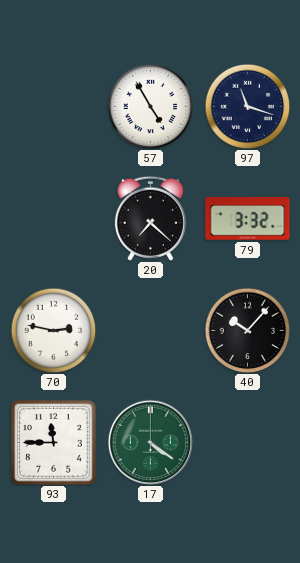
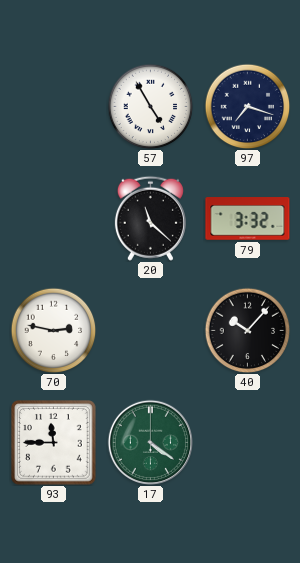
97: 11:18 -> 7:18 (247, 106)
20: 7:22 -> 11:22 (150, 218)
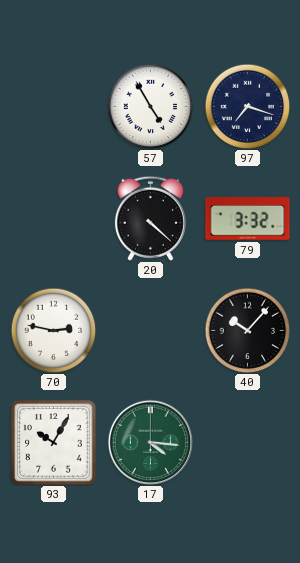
20: 11:22 -> 4:22 (150, 218)
93: 11:45 -> 10:05 (54, 443)
17: 4:21 -> 4:16 (150, 442)
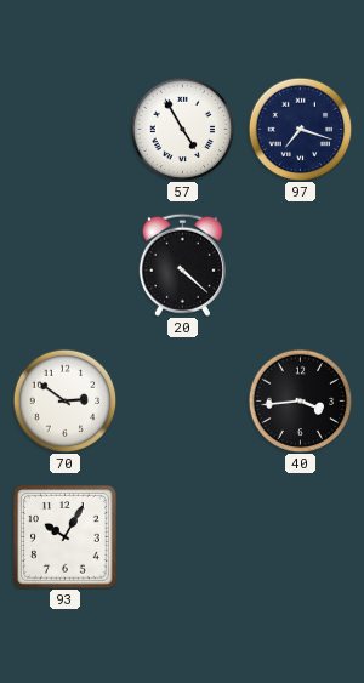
79: 3:32 -> none (248, 219)
70: 2:47 -> 2:51 (64, 400)
40: 10:07 -> 3:44 (300, 400)
17: 4:16 -> none (150, 442)
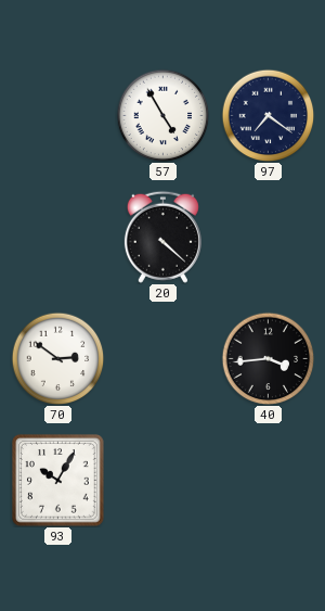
97: 7:18 -> 7:21 (268, 115)
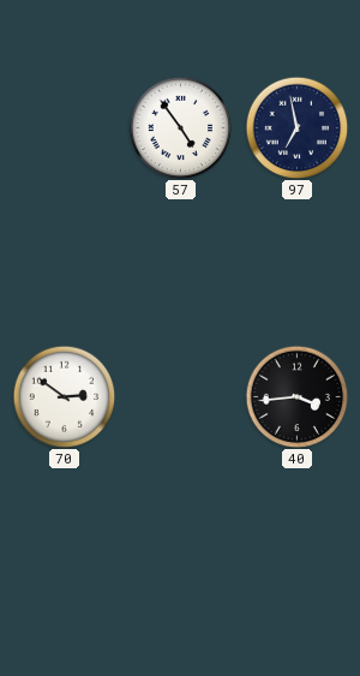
57: 4:55 -> 4:54 (180, 127)
97: 7:21 -> 6:58 (296, 127)
20: 4:22 -> none (162, 237)
93: 10:05 -> none (58, 481)
